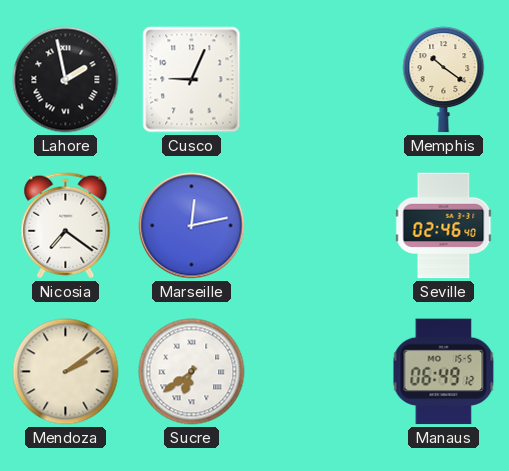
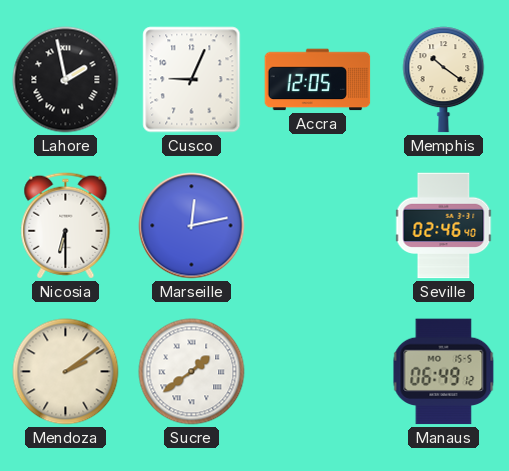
Accra: none -> 12:05 (318, 80)
Nicosia: 7:21 -> 6:30 (66, 226)
Sucre: 6:39 -> 1:39 (192, 372)
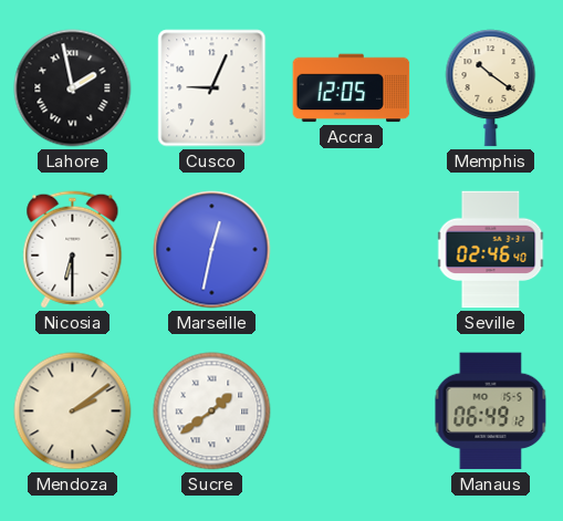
Marseille: 12:13 -> 12:32 (212, 250)
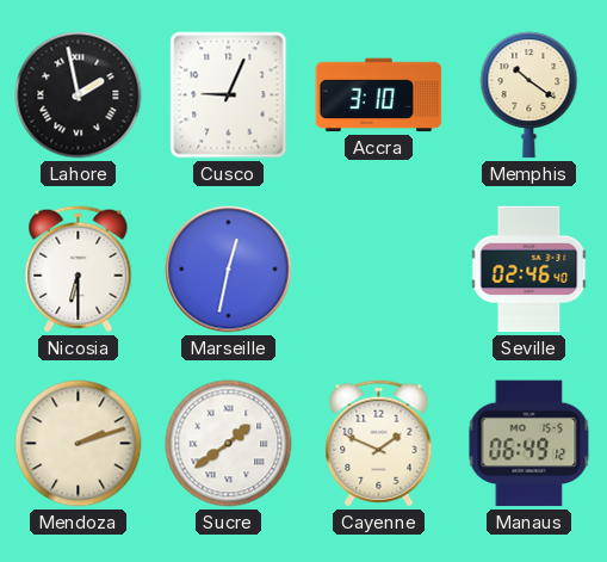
Accra: 12:05 -> 3:10 (379, 95)
Mendoza: 2:09 -> 2:12 (79, 444)
Cayenne: none -> 1:49 (379, 444)
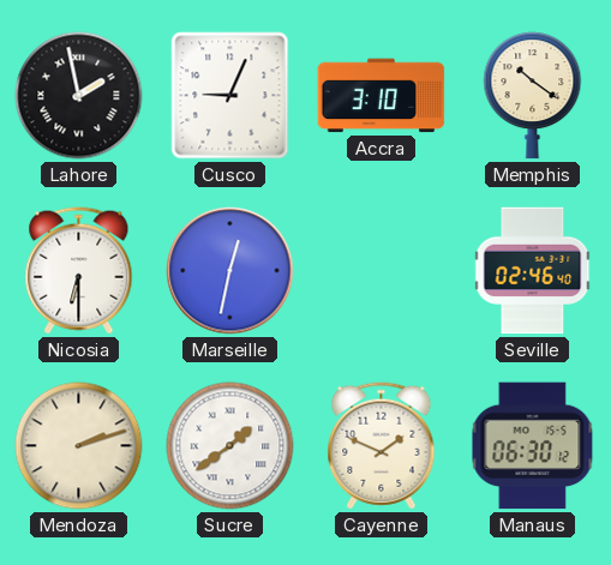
Manaus: 06:49 -> 06:30 (533, 446)
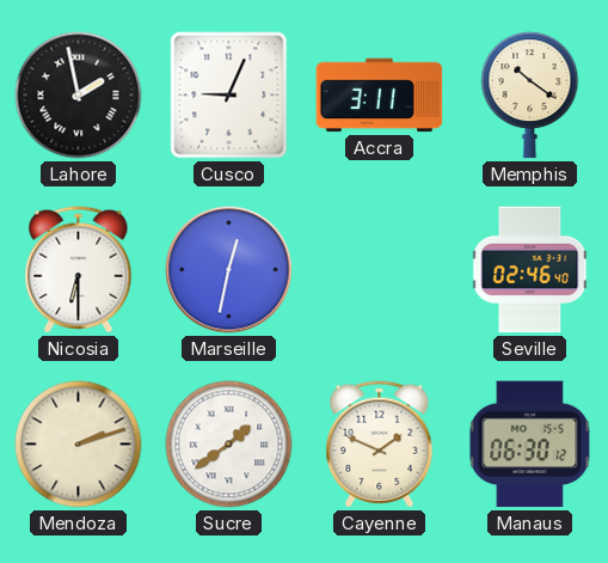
Accra: 3:10 -> 3:11 (380, 96)
